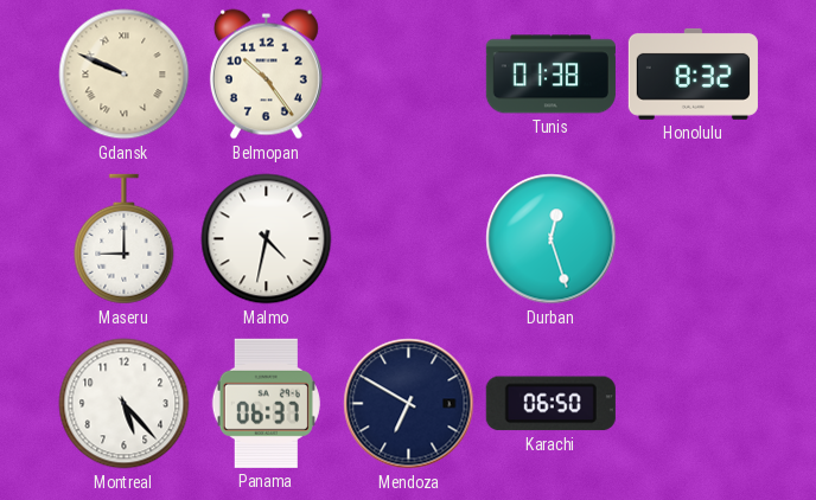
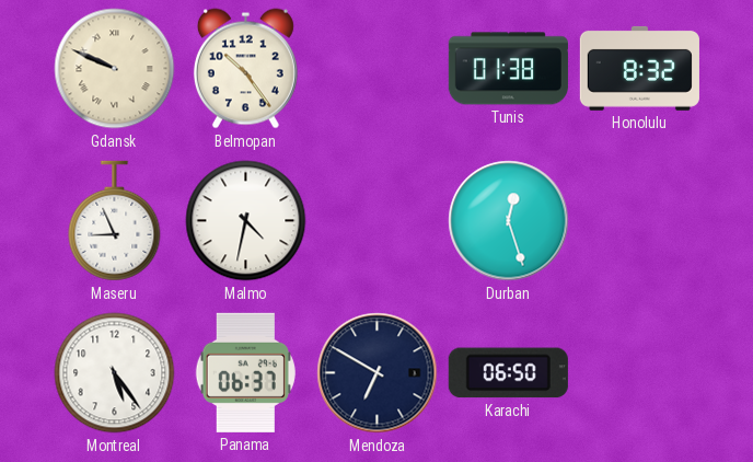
Maseru: 9:00 -> 8:56 (115, 221)
Montreal: 5:23 -> 5:24 (115, 373)
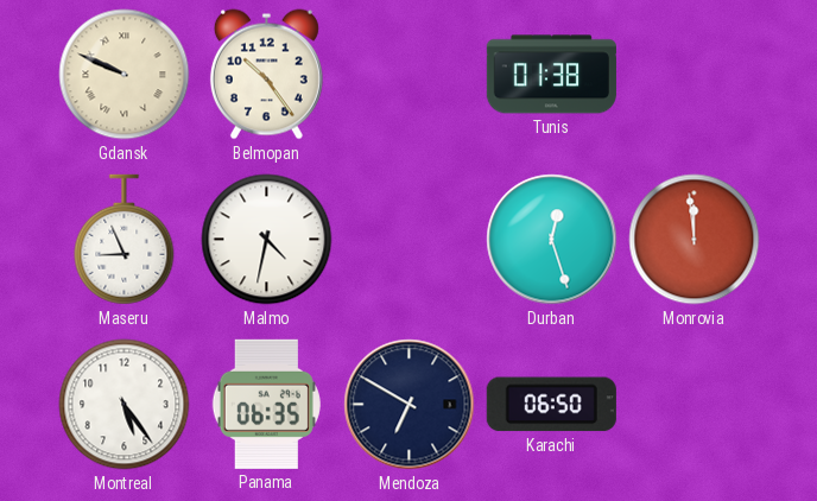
Honolulu: 8:32 -> none (639, 68)
Monrovia: none -> 11:59 (695, 240)
Panama: 06:37 -> 06:35 (266, 404)
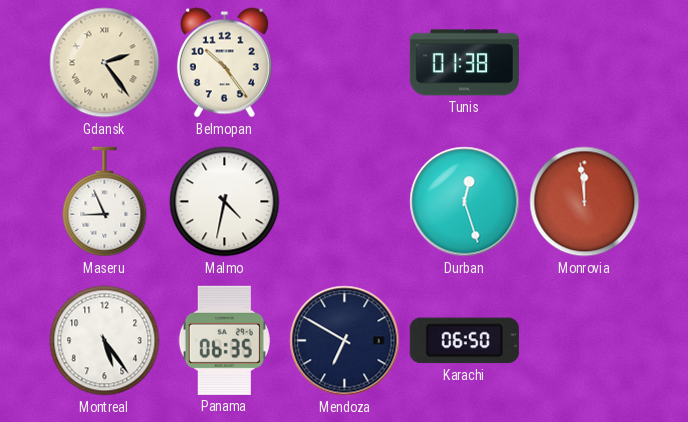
Gdansk: 9:49 -> 2:24 (105, 63)
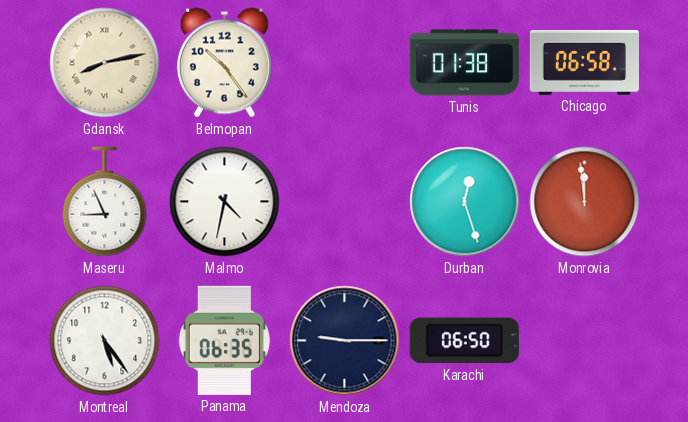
Gdansk: 2:24 -> 8:13 (105, 63)
Chicago: none -> 06:58 (584, 62)
Mendoza: 6:50 -> 9:15 (345, 341)
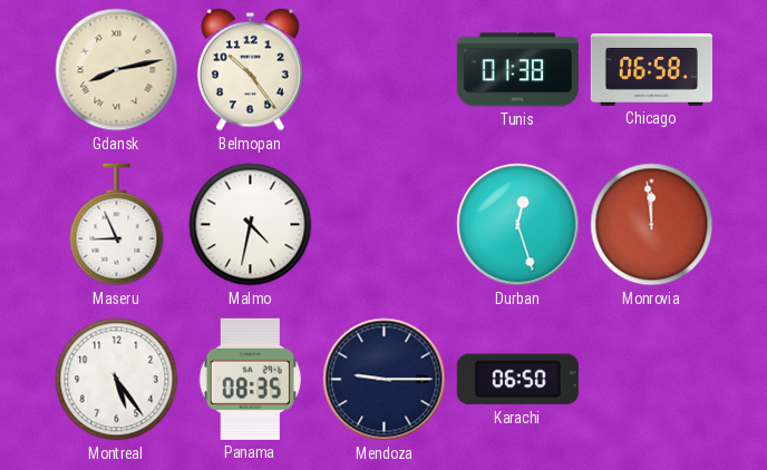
Panama: 06:35 -> 08:35 (250, 379)
